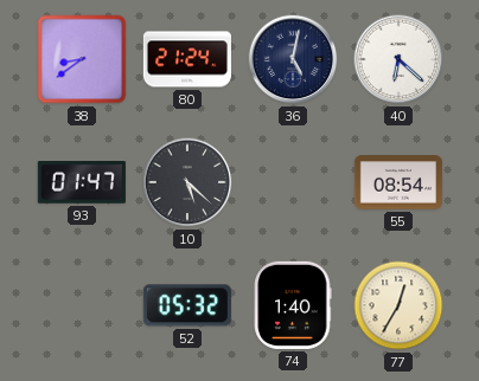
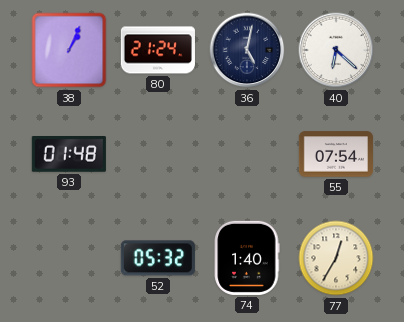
38: 8:39 -> 1:04 (69, 50)
93: 01:47 -> 01:48 (69, 155)
10: 5:22 -> none (187, 182)
55: 08:54 -> 07:54 (336, 154)
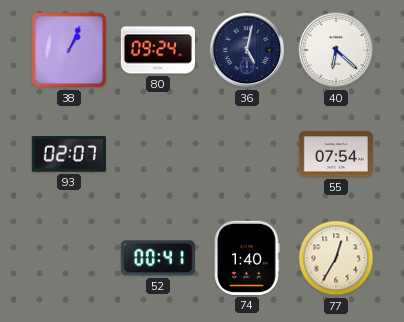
80: 21:24 -> 09:24 (158, 50)
93: 01:48 -> 02:07 (69, 155)
52: 05:32 -> 00:41 (158, 258)
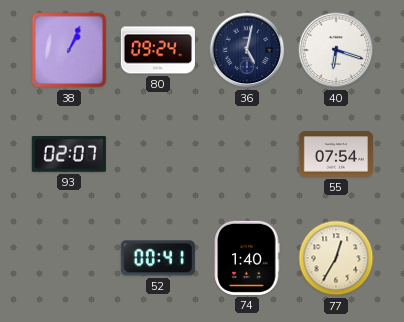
40: 6:22 -> 6:18 (336, 50)
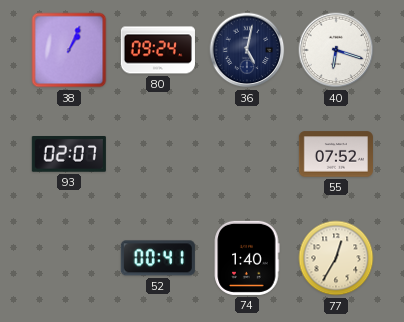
55: 07:54 -> 07:52 (336, 154)
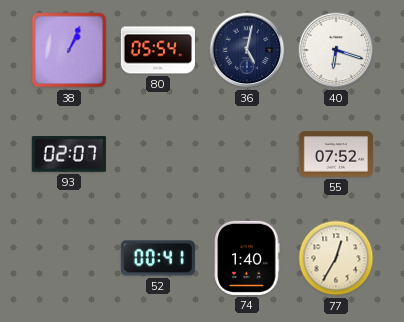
80: 09:24 -> 05:54 (158, 50)
